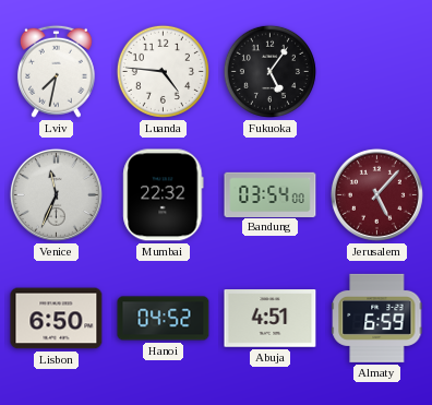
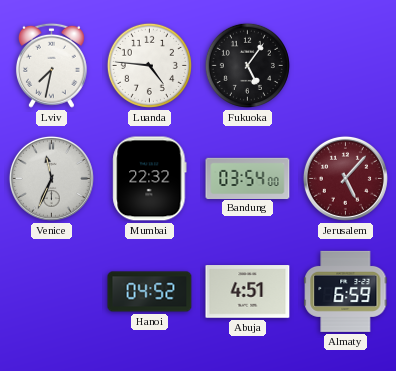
Lisbon: 6:50 -> none (57, 319)
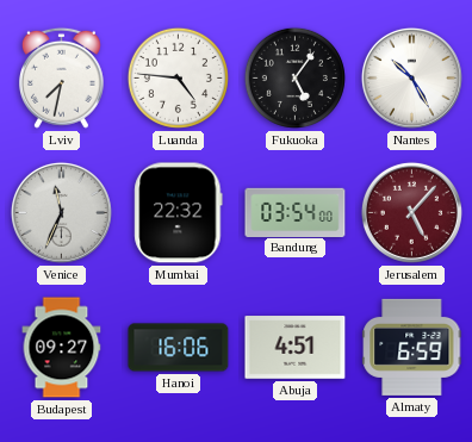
Nantes: none -> 10:25 (411, 77)
Budapest: none -> 09:27 (62, 348)
Hanoi: 04:52 -> 16:06 (179, 348)
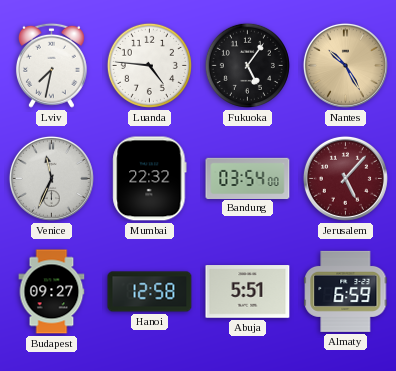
Nantes dial: white -> champagne (345, 65)
Hanoi: 16:06 -> 12:58 (150, 292)
Abuja: 4:51 -> 5:51 (248, 292)
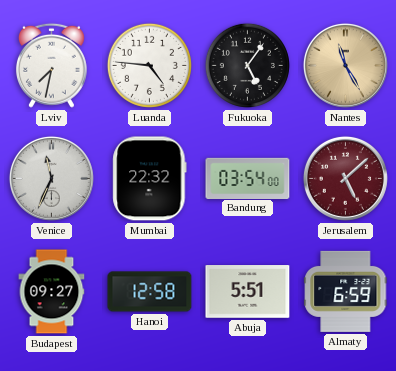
Nantes: 10:25 -> 11:25 (345, 65)
Jerusalem: 5:07 -> 5:08 (345, 178)
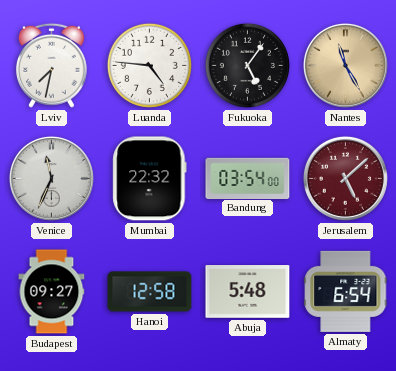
Abuja: 5:51 -> 5:48 (248, 292)
Almaty: 6:59 -> 6:54 (346, 291)
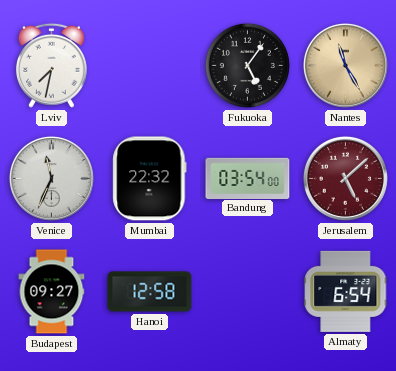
Luanda: 4:46 -> none (149, 65)
Abuja: 5:48 -> none (248, 292)
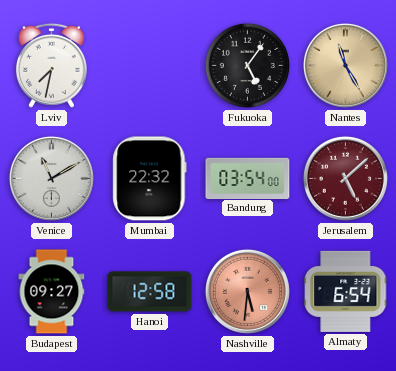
Venice: 11:34 -> 11:10 (51, 178)
Nashville: none -> 5:31 (247, 291)
